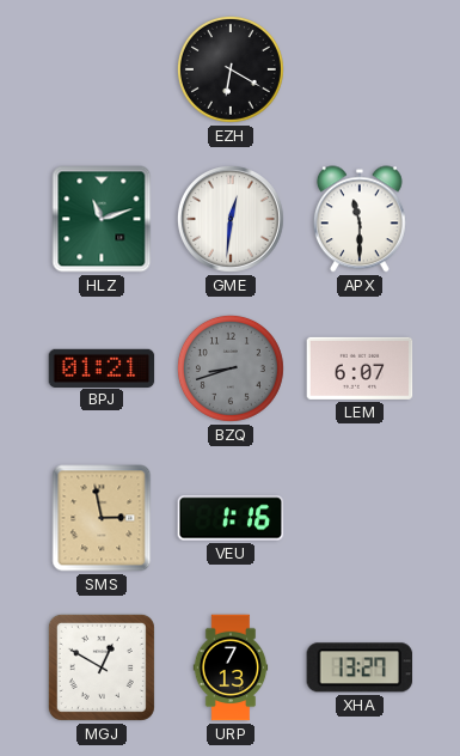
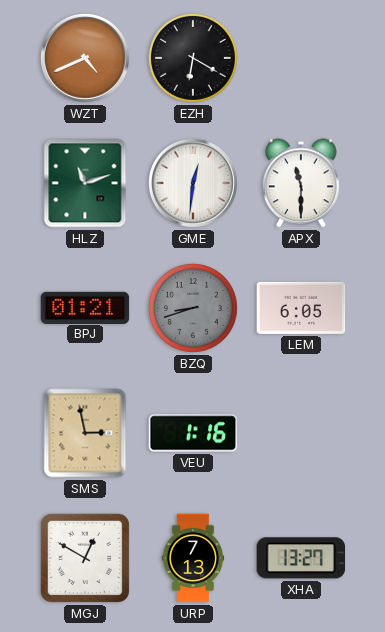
WZT: none -> 4:41 (85, 58)
LEM: 6:07 -> 6:05 (301, 308)
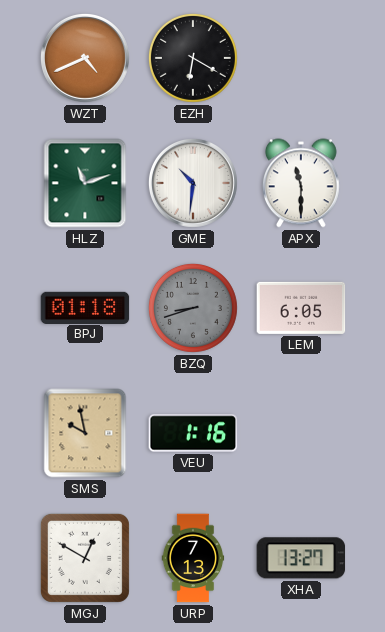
GME: 12:31 -> 10:31 (193, 183)
BPJ: 01:21 -> 01:18 (85, 307)
SMS: 2:58 -> 9:58 (85, 433)
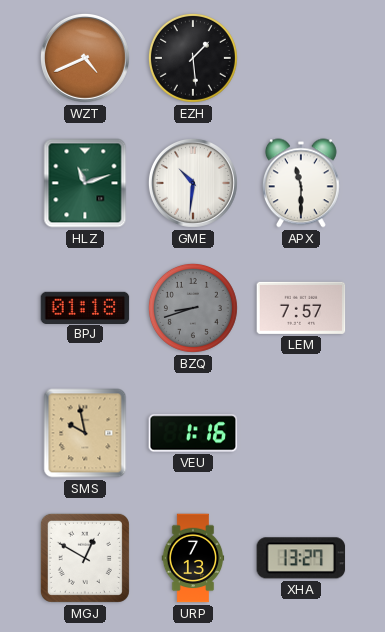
EZH: 6:20 -> 1:29 (193, 58)
LEM: 6:05 -> 7:57 (301, 308)
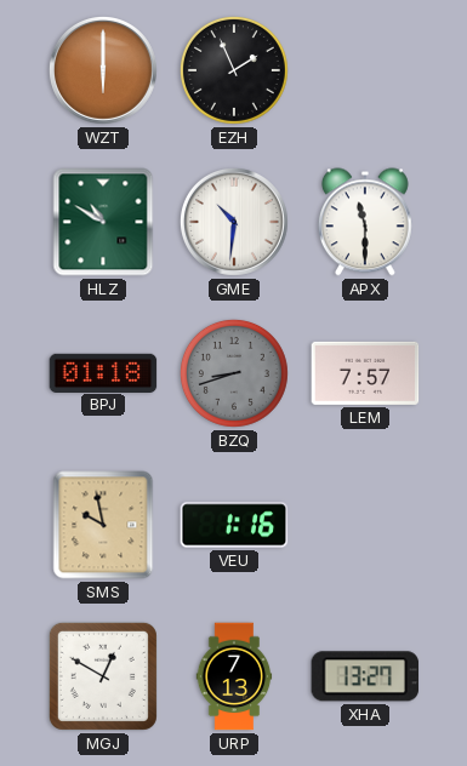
WZT: 4:41 -> 6:00 (103, 70)
EZH: 1:29 -> 1:56 (234, 70)
HLZ: 11:12 -> 10:50 (103, 222)
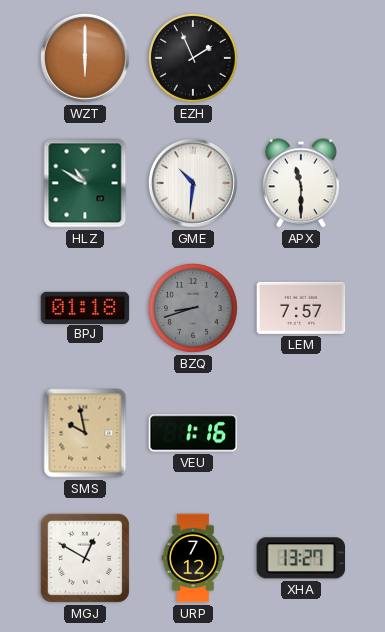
URP: 7:13 -> 7:12 (193, 558)
